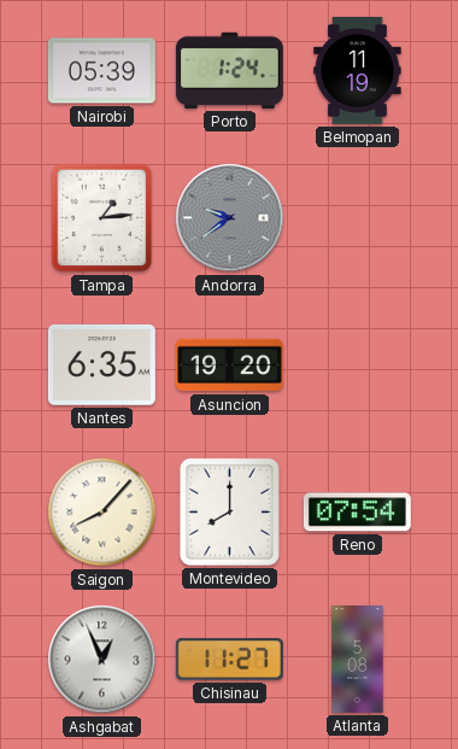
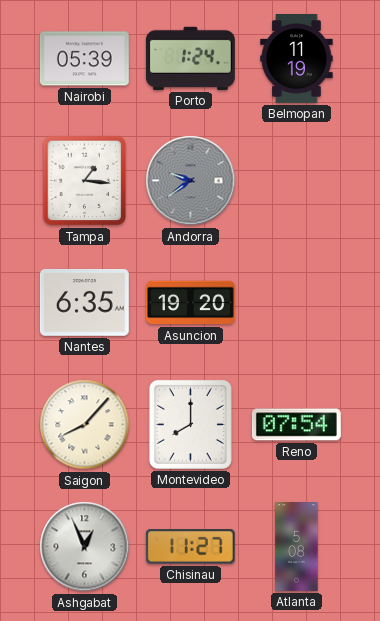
Tampa: 1:14 -> 1:16 (85, 181)
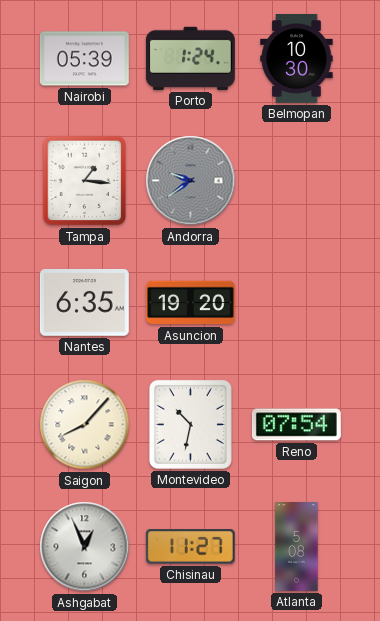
Belmopan: 11:19 -> 10:30 (297, 58)
Montevideo: 8:00 -> 10:32 (190, 424)
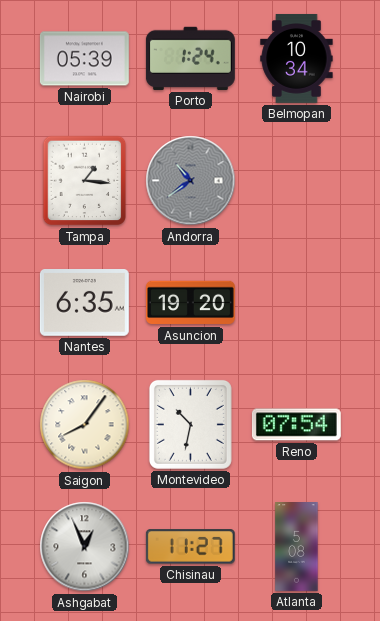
Belmopan: 10:30 -> 10:34 (297, 58)
Andorra: 9:39 -> 10:39 (191, 181)
Saigon: 8:07 -> 8:06 (85, 425)
